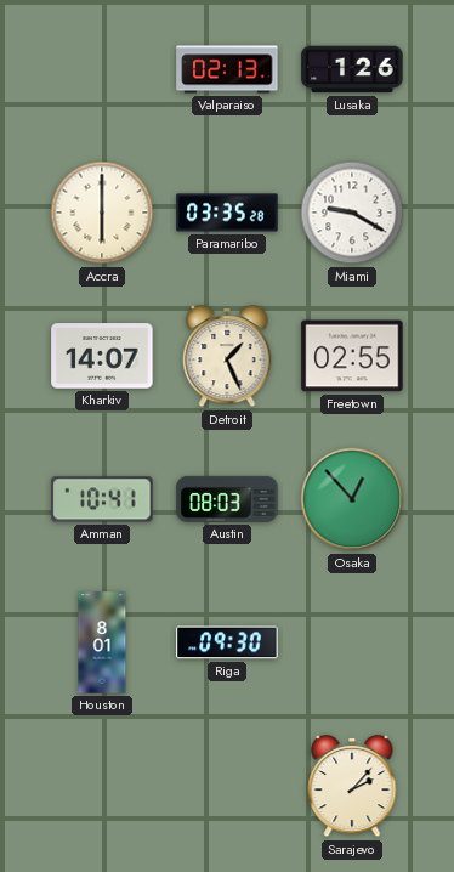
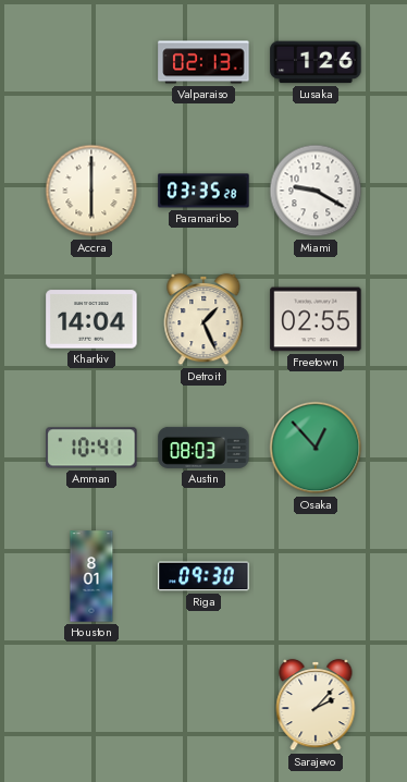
Kharkiv: 14:07 -> 14:04 (91, 319)
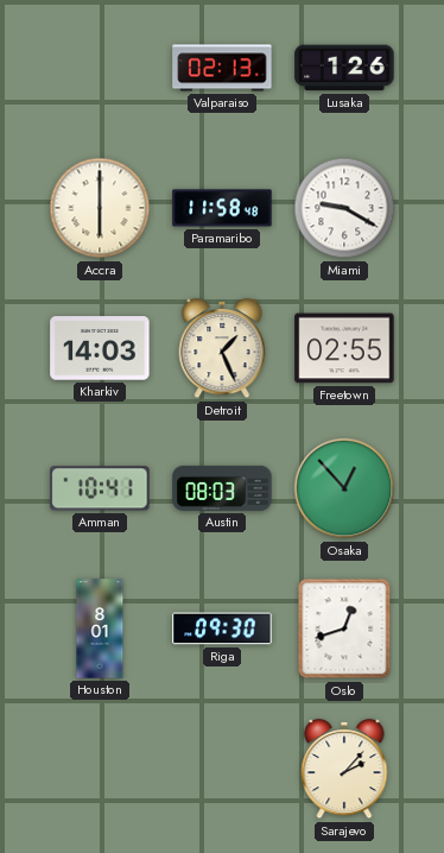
Paramaribo: 03:35 -> 11:58 (222, 208)
Kharkiv: 14:04 -> 14:03 (100, 348)
Oslo: none -> 12:42 (344, 628)
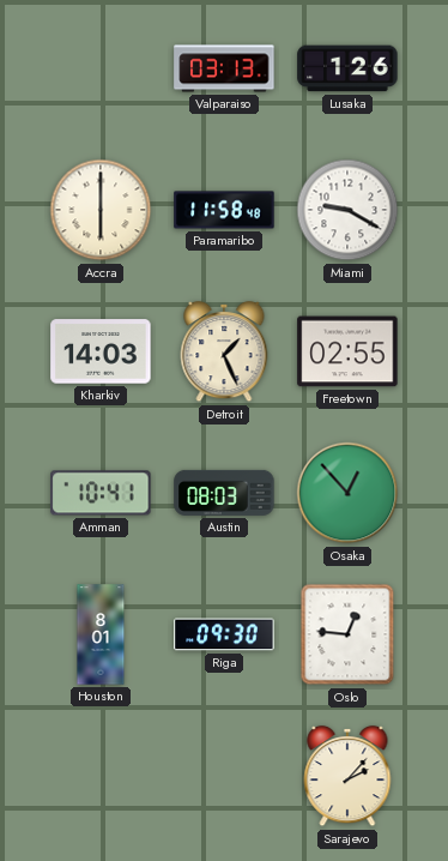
Valparaiso: 02:13 -> 03:13 (224, 68)
Oslo: 12:42 -> 12:46 (347, 634)
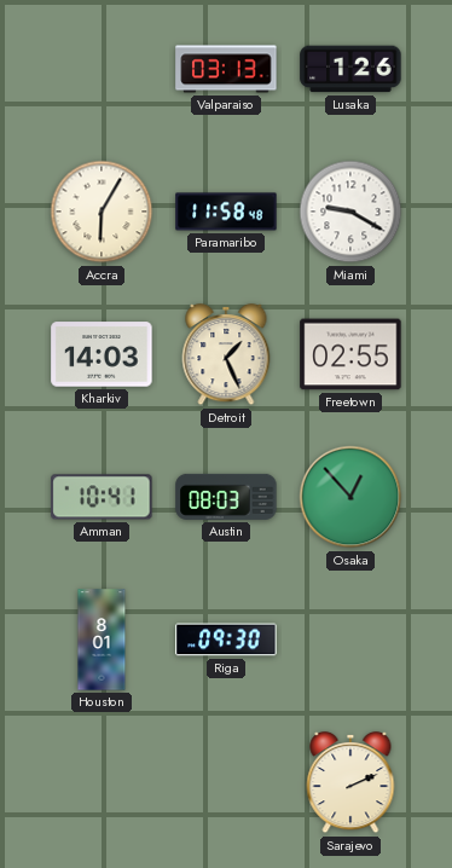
Accra: 6:00 -> 6:05 (102, 212)
Oslo: 12:46 -> none (347, 634)
Sarajevo: 2:07 -> 2:11 (350, 782)
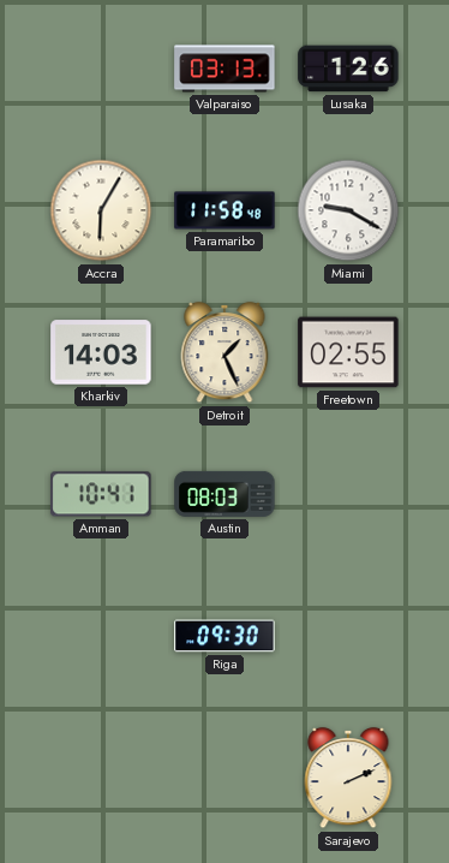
Osaka: 12:53 -> none (350, 497)
Houston: 8:01 -> none (102, 640)
